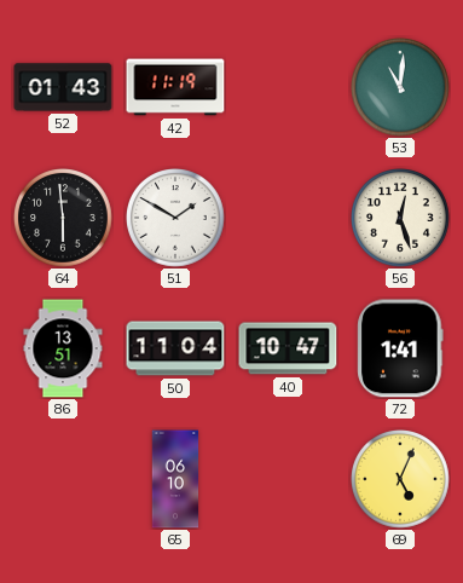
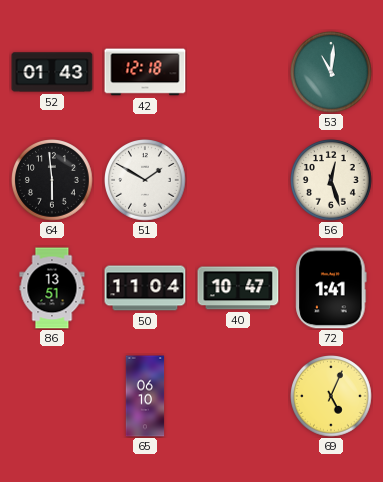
42: 11:19 -> 12:18 (145, 72)
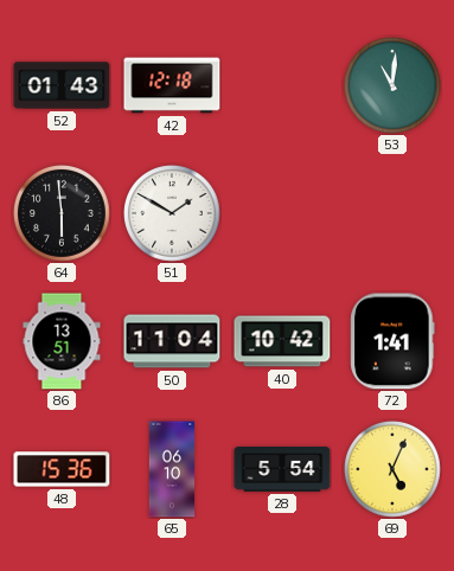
56: 12:27 -> none (332, 181)
40: 10:47 -> 10:42 (282, 341)
48: none -> 15:36 (62, 469)
28: none -> 5:54 (282, 470)
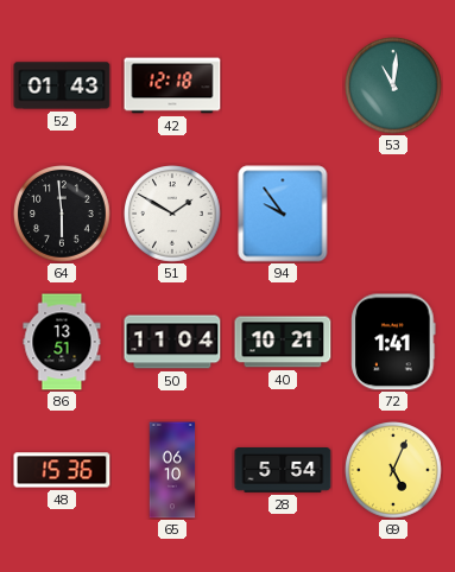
94: none -> 9:54 (283, 214)
40: 10:42 -> 10:21 (283, 342)
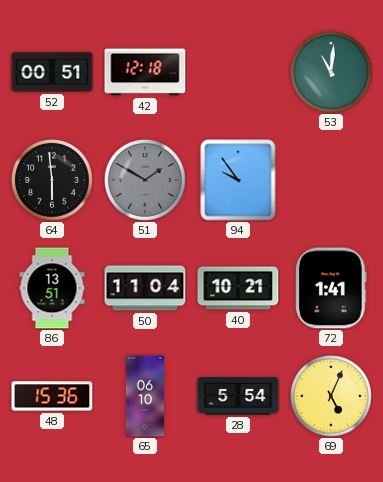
52: 01:43 -> 00:51 (52, 72)
51 dial: white -> grey (146, 181)
